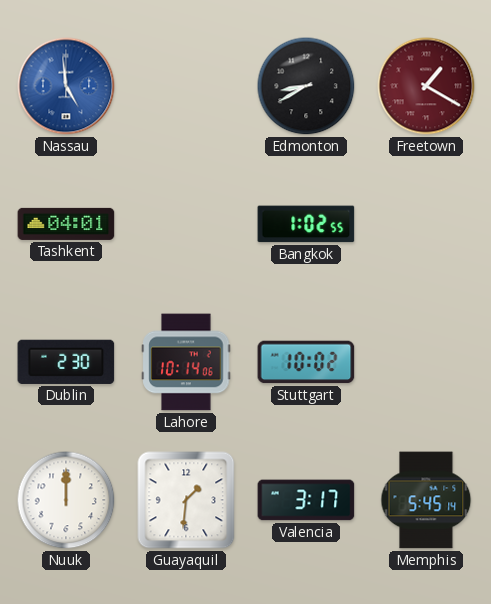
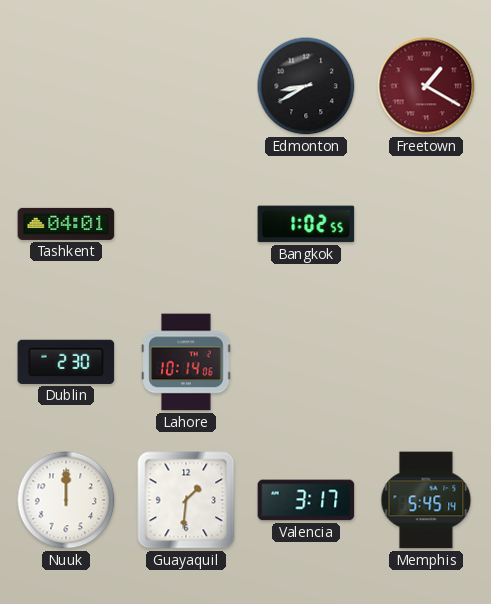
Nassau: 4:59 -> none (66, 86)
Stuttgart: 10:02 -> none (306, 362)
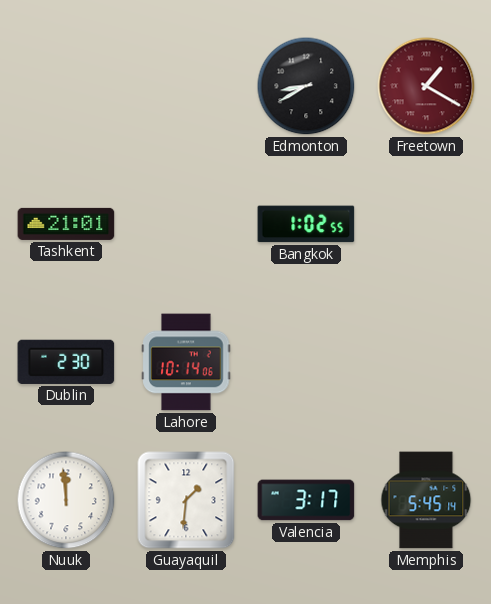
Tashkent: 04:01 -> 21:01 (66, 224)
Nuuk: 12:00 -> 11:59 (66, 500)
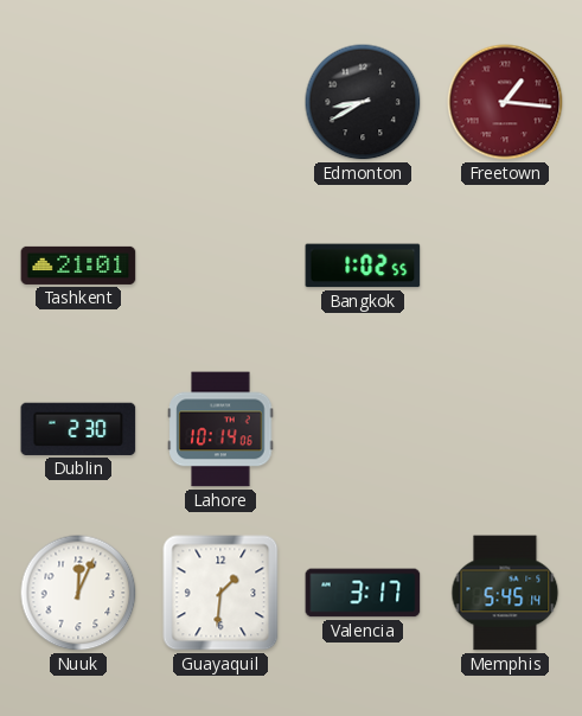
Freetown: 1:20 -> 1:16 (505, 102)
Nuuk: 11:59 -> 12:04 (78, 593)
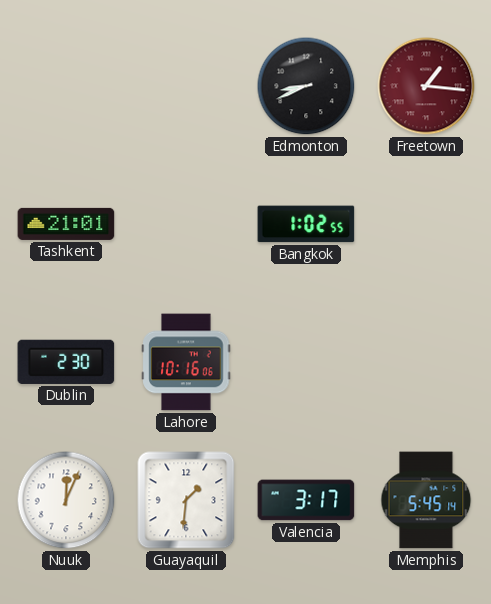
Edmonton: 8:40 -> 8:41 (306, 86)
Lahore: 10:14 -> 10:16 (186, 362)
